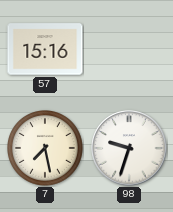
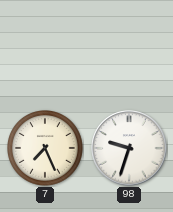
57: 15:16 -> none (45, 49)
7: 7:28 -> 7:26 (46, 149)
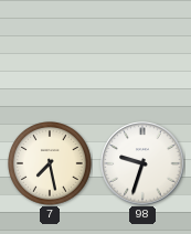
7: 7:26 -> 7:28 (51, 164)
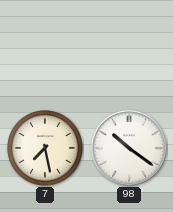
98: 9:33 -> 10:21 (129, 148)
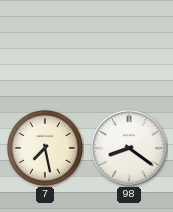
98: 10:21 -> 8:21 (129, 148)
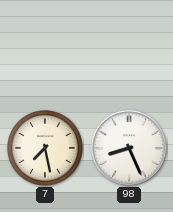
98: 8:21 -> 8:26 (129, 148)
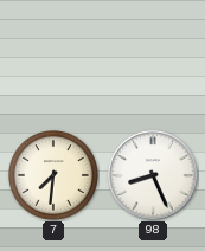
7: 7:28 -> 7:31 (55, 176)
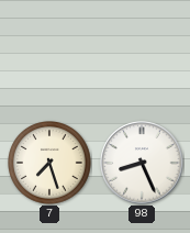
7: 7:31 -> 7:27 (51, 164)
